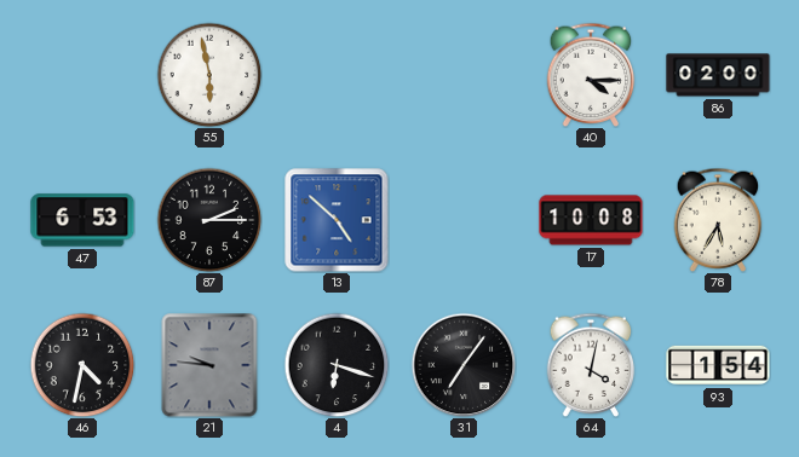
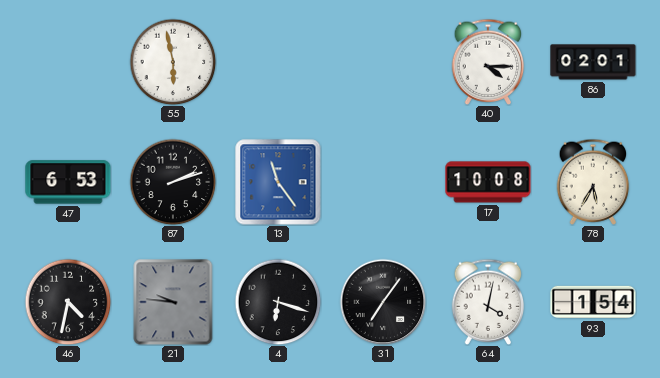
86: 02:00 -> 02:01 (593, 62)
87: 2:15 -> 2:12 (173, 182)
13: 4:52 -> 11:24 (278, 182)
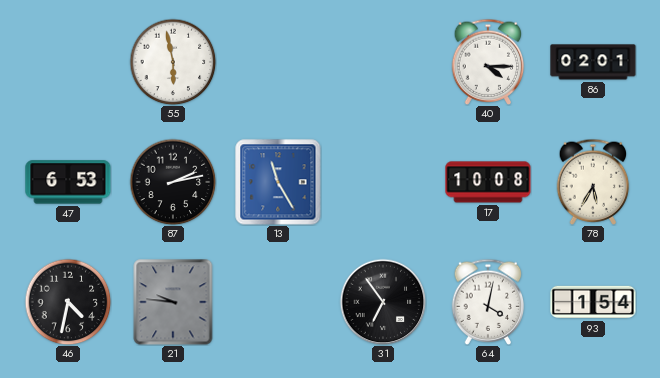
87: 2:12 -> 2:13 (173, 182)
13: 11:24 -> 11:25 (278, 182)
4: 6:18 -> none (278, 302)
31: 7:06 -> 6:54 (383, 302)
